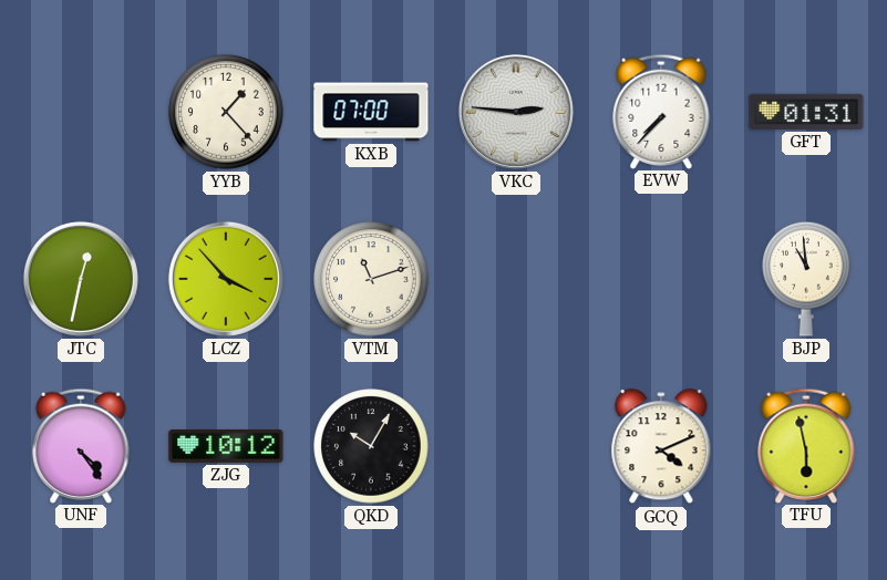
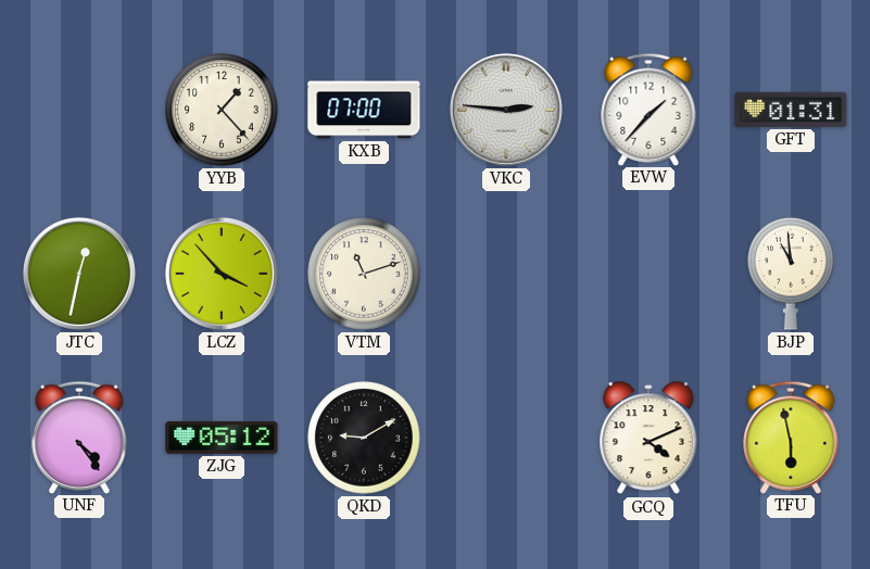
EVW: 7:37 -> 1:37 (648, 109)
ZJG: 10:12 -> 05:12 (222, 438)
QKD: 10:05 -> 9:10 (364, 438)
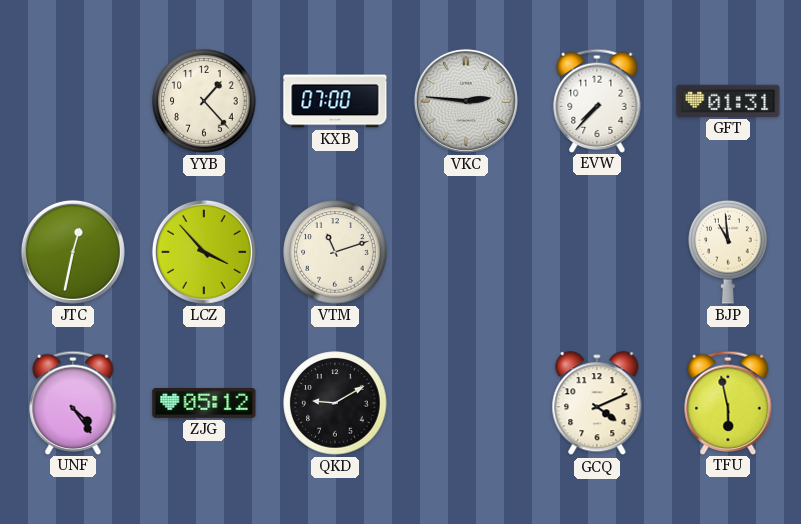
EVW: 1:37 -> 7:37 (597, 100)
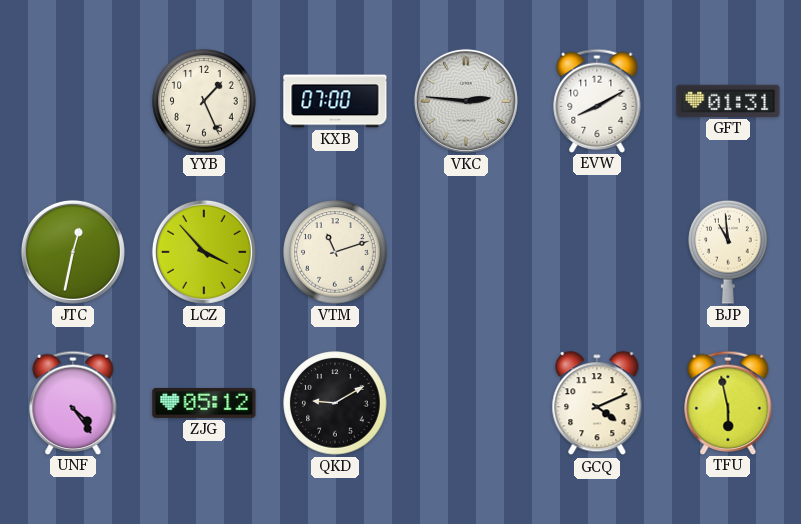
YYB: 1:23 -> 1:26 (204, 101)
EVW: 7:37 -> 8:10 (597, 100)
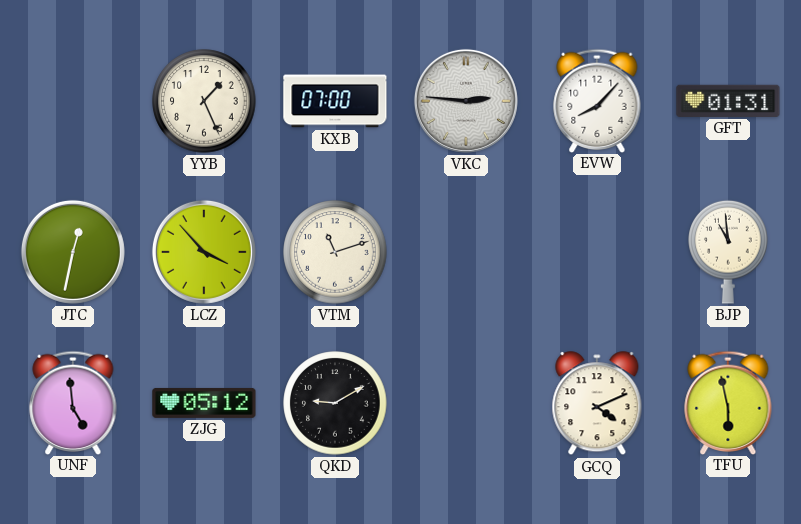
EVW: 8:10 -> 8:07 (597, 100)
UNF: 4:24 -> 4:59 (73, 402)
